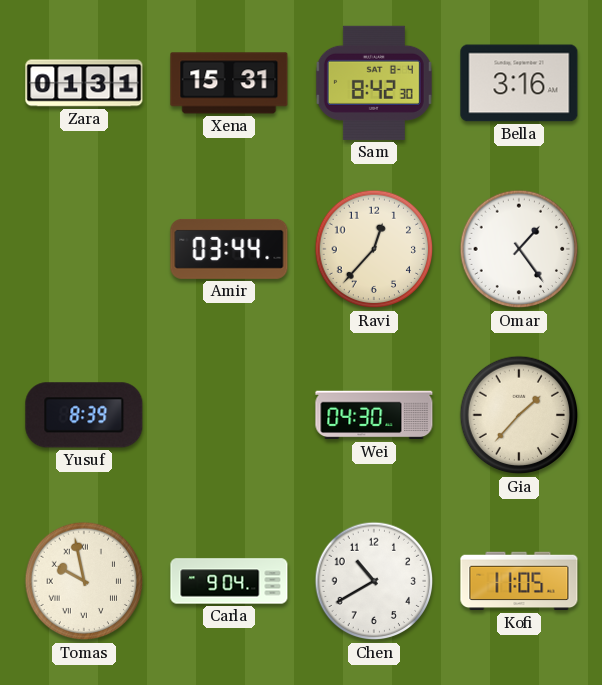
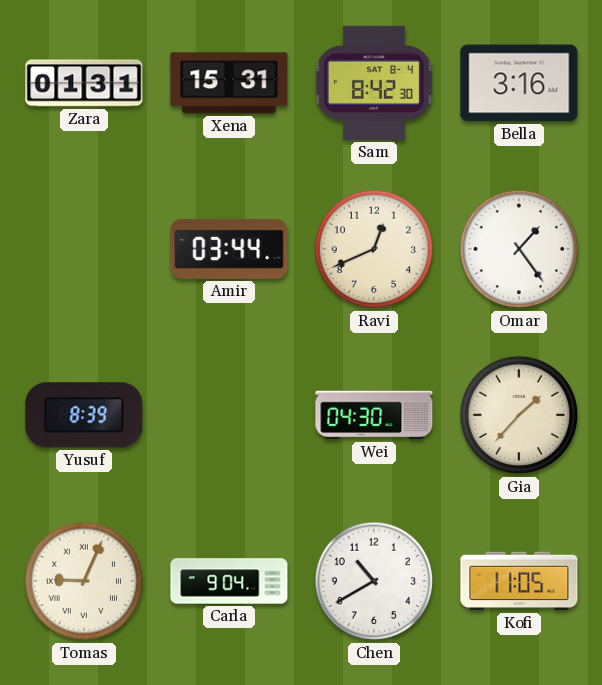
Ravi: 12:37 -> 12:41 (374, 249)
Tomas: 9:58 -> 9:04 (84, 581)
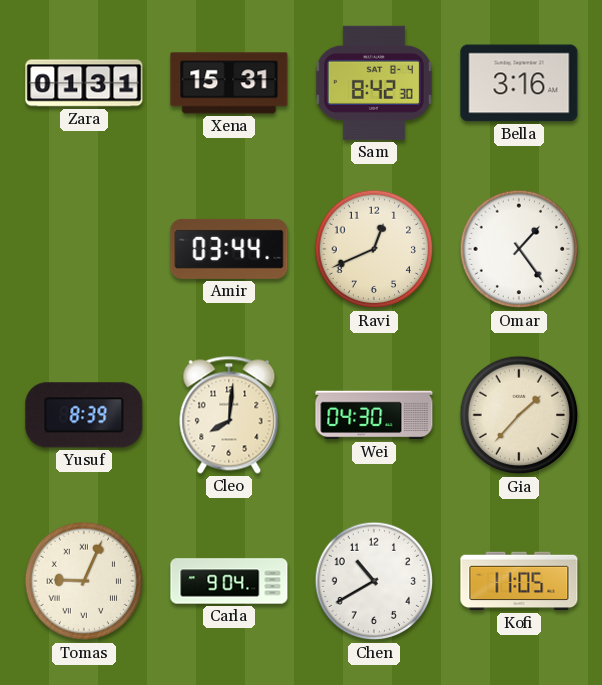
Cleo: none -> 8:01 (229, 415)
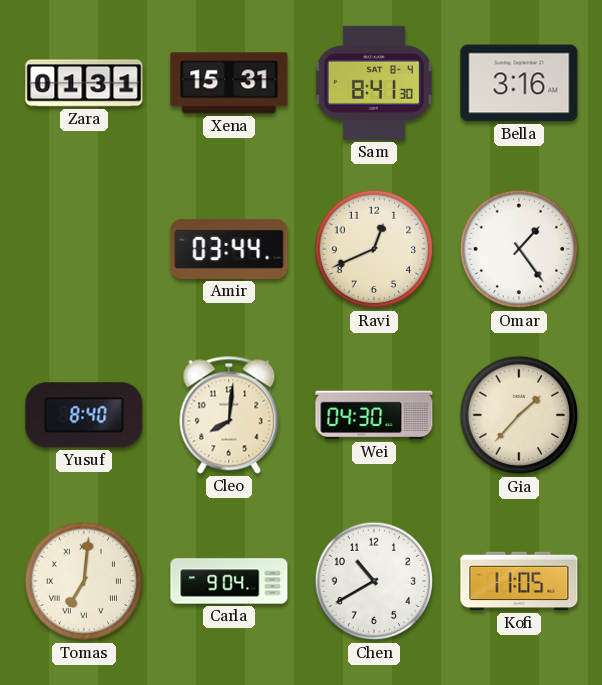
Sam: 8:42 -> 8:41 (374, 83)
Yusuf: 8:39 -> 8:40 (84, 415)
Tomas: 9:04 -> 7:01 (84, 581)
